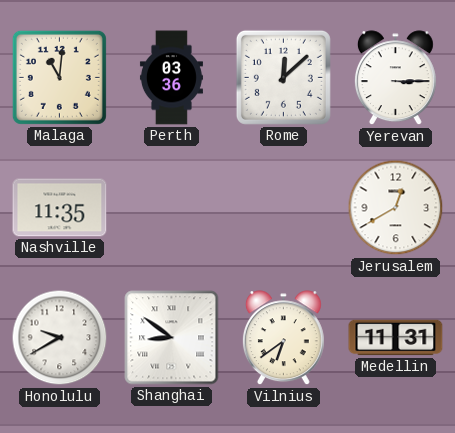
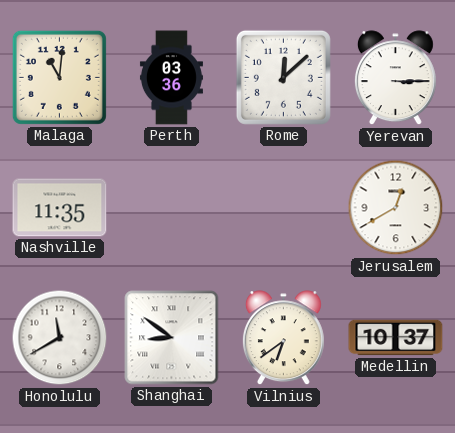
Honolulu: 9:40 -> 11:40 (60, 338)
Medellin: 11:31 -> 10:37 (396, 338)
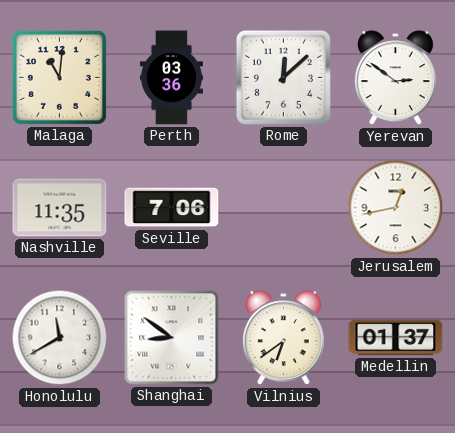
Yerevan: 3:15 -> 2:51 (395, 78)
Seville: none -> 7:06 (172, 208)
Jerusalem: 12:40 -> 12:43 (396, 208)
Medellin: 10:37 -> 01:37 (396, 338)
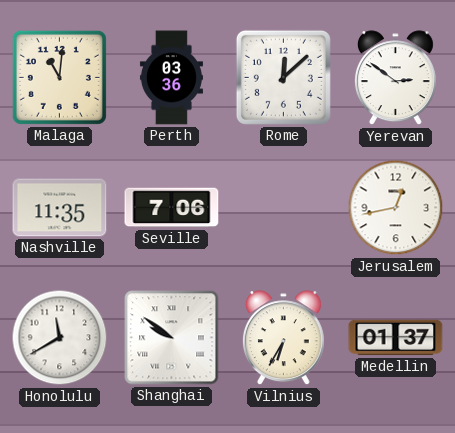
Shanghai: 8:51 -> 9:51 (172, 338)
Vilnius: 6:39 -> 6:35 (283, 338)
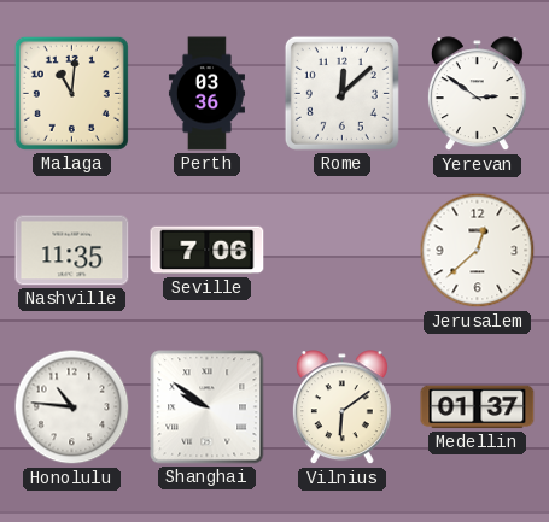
Jerusalem: 12:43 -> 12:38 (478, 251)
Honolulu: 11:40 -> 10:46 (72, 407)
Vilnius: 6:35 -> 6:09 (341, 407)
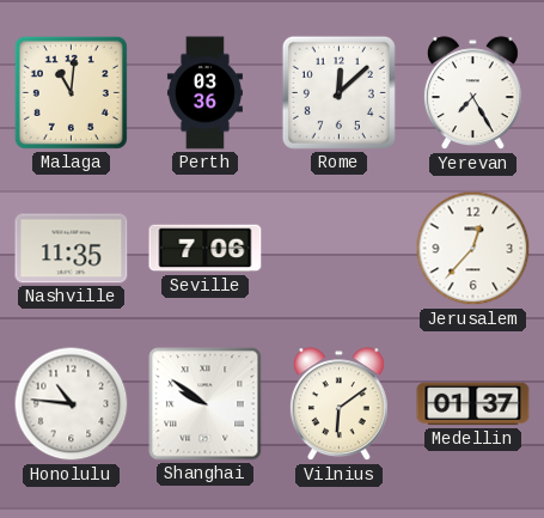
Yerevan: 2:51 -> 7:25 (472, 93)
Jerusalem: 12:38 -> 12:37 (473, 249)
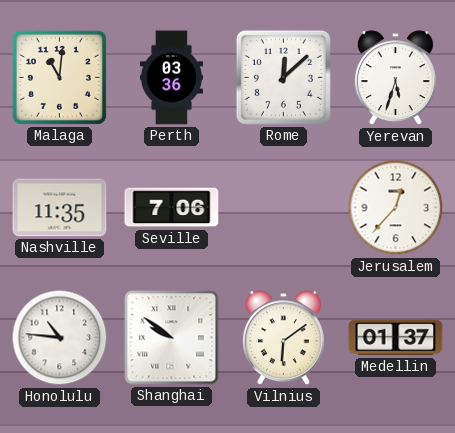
Yerevan: 7:25 -> 5:33 (395, 78)
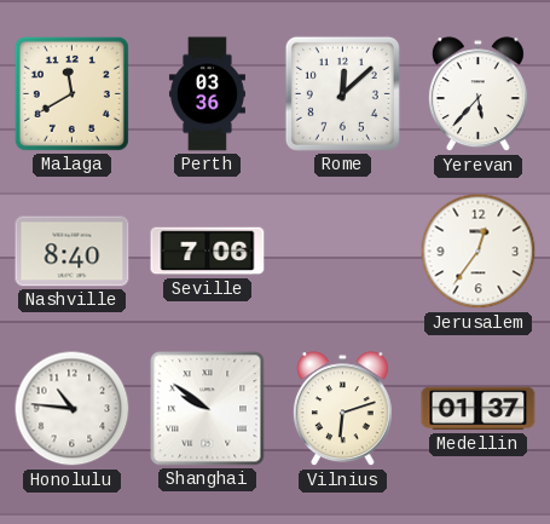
Malaga: 11:01 -> 11:40 (71, 93)
Yerevan: 5:33 -> 5:37 (477, 94)
Nashville: 11:35 -> 8:40 (73, 252)
Jerusalem: 12:37 -> 12:36 (479, 252)
Vilnius: 6:09 -> 6:12 (342, 409)
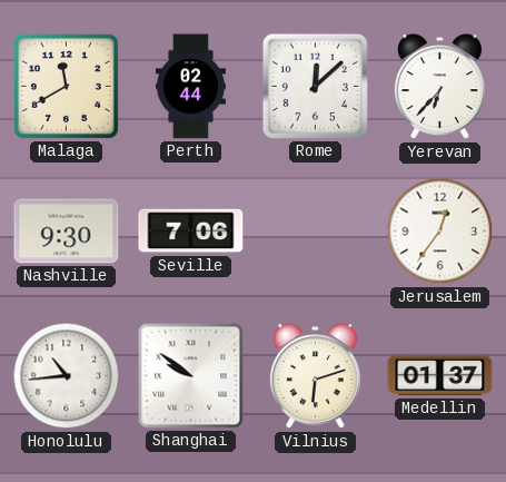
Perth: 03:36 -> 02:44 (190, 87)
Yerevan: 5:37 -> 6:37 (439, 87)
Nashville: 8:40 -> 9:30 (67, 232)
Honolulu: 10:46 -> 10:44 (67, 376)
